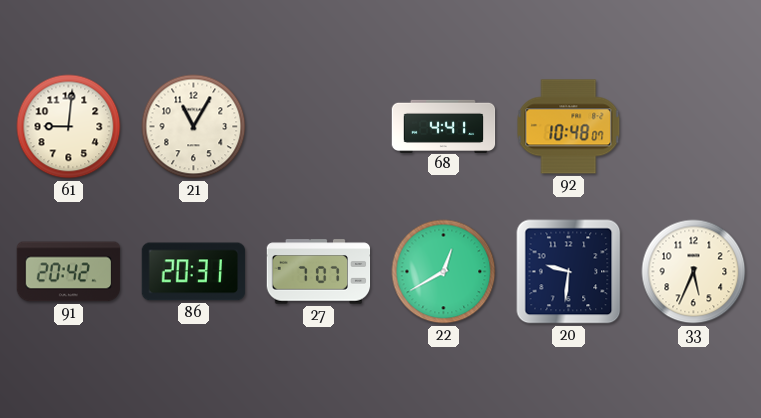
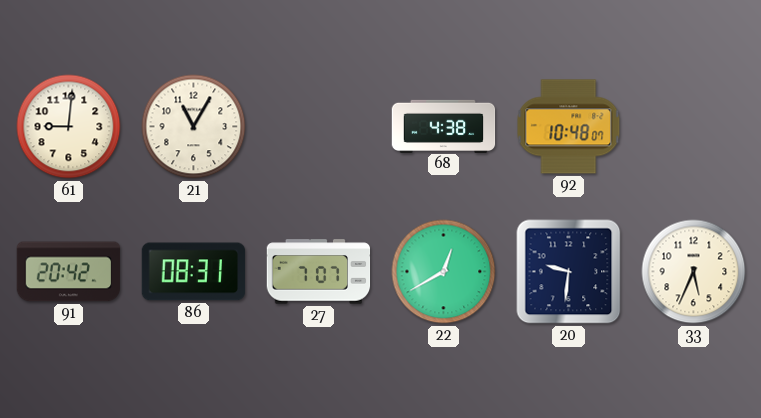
68: 4:41 -> 4:38 (444, 126)
86: 20:31 -> 08:31 (194, 272)
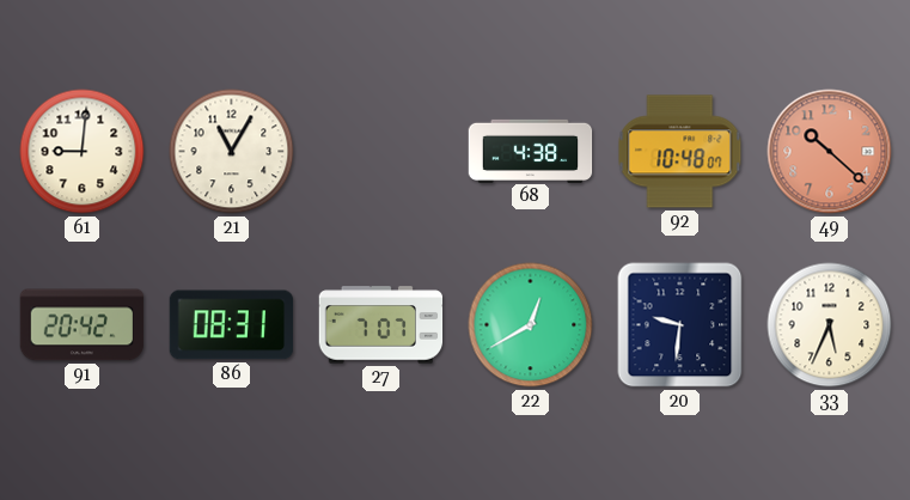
49: none -> 10:22 (830, 152)
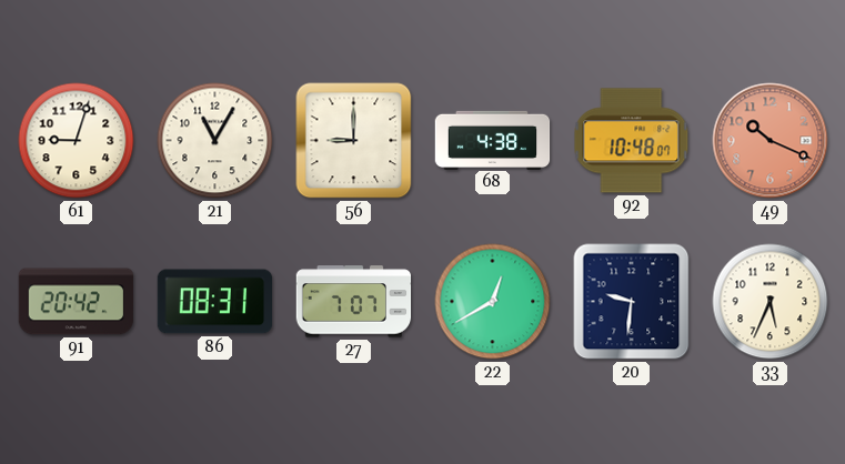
61: 9:01 -> 9:03 (77, 141)
56: none -> 9:00 (354, 141)
49: 10:22 -> 10:19 (771, 141)
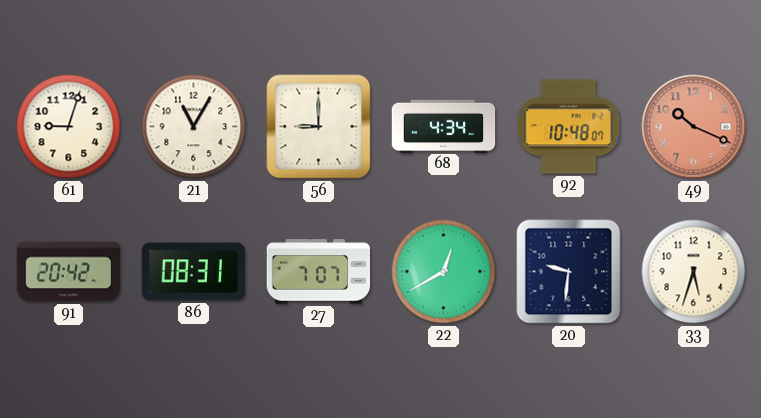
68: 4:38 -> 4:34 (444, 126)
33: 5:34 -> 5:33 (694, 272)
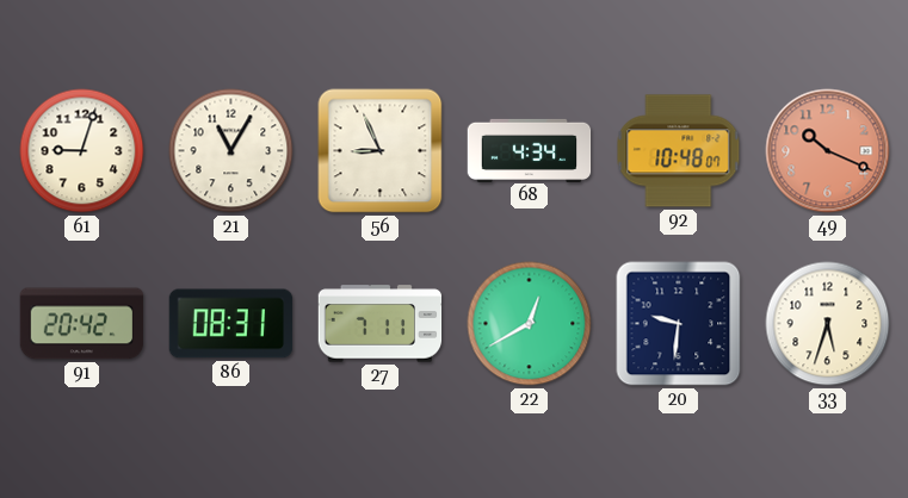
56: 9:00 -> 8:56 (381, 151)
27: 7:07 -> 7:11 (381, 324)
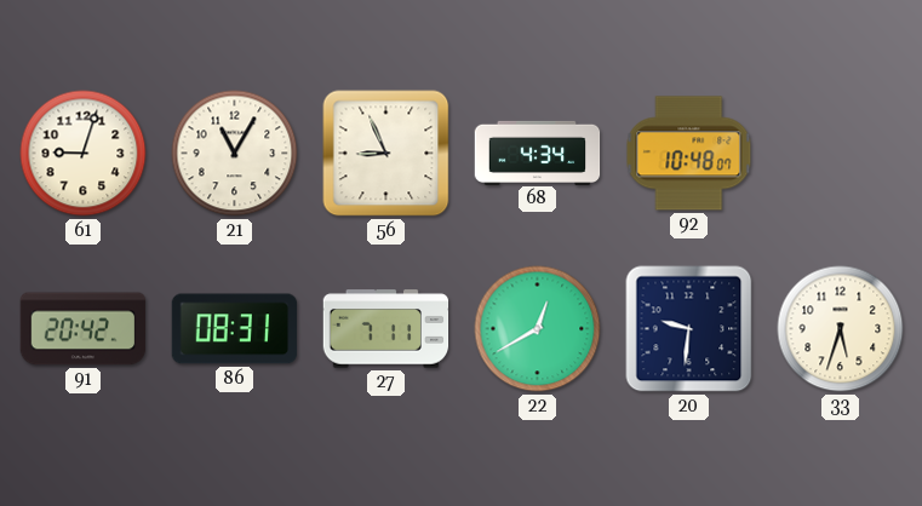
49: 10:19 -> none (828, 151)
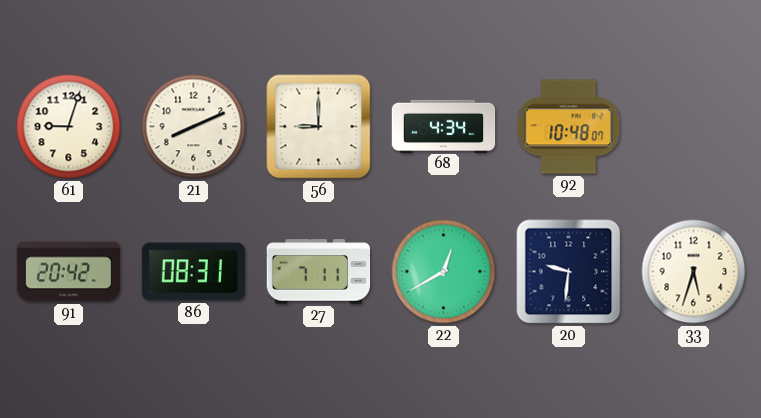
21: 11:05 -> 8:11 (194, 127)
56: 8:56 -> 9:00 (319, 127)
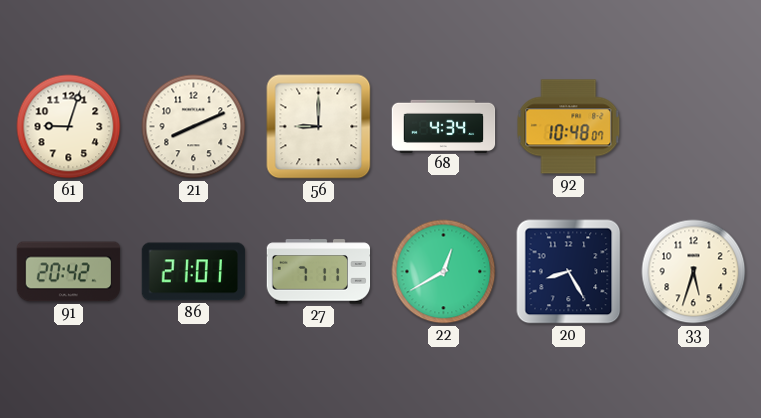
86: 08:31 -> 21:01 (194, 272)
20: 9:31 -> 8:25 (569, 272)
